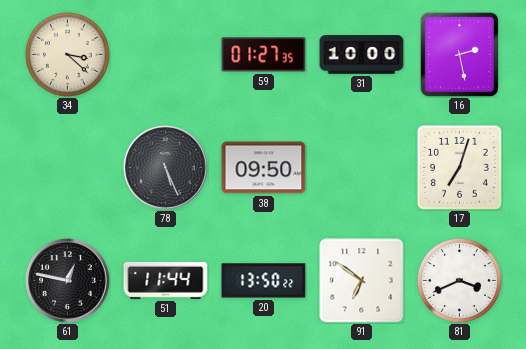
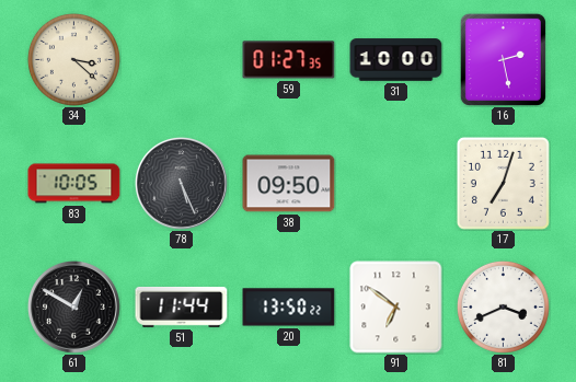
83: none -> 10:05 (74, 184)
61: 12:47 -> 12:50 (73, 306)
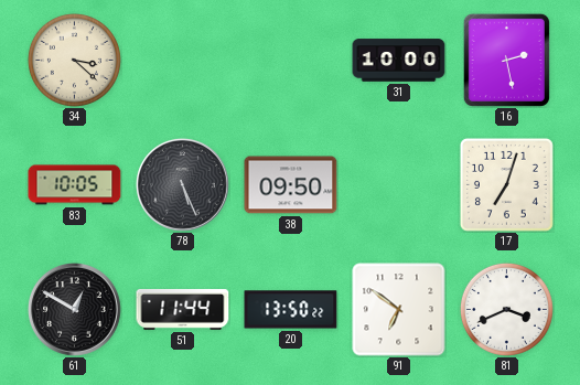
59: 01:27 -> none (289, 60)
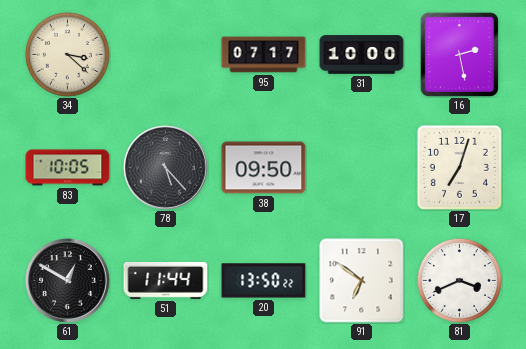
95: none -> 07:17 (264, 55)
78: 5:26 -> 5:23 (165, 167)
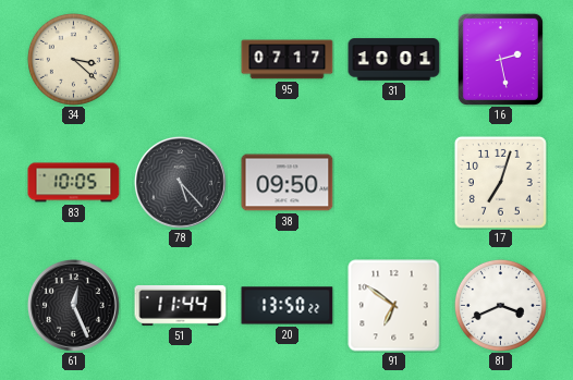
31: 10:00 -> 10:01 (394, 60)
61: 12:50 -> 12:26 (73, 305)
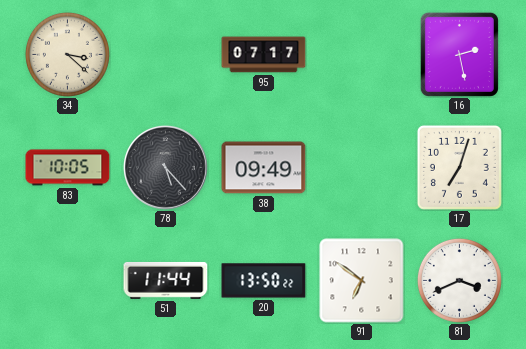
31: 10:01 -> none (394, 60)
38: 09:50 -> 09:49 (264, 168)
61: 12:26 -> none (73, 305)
